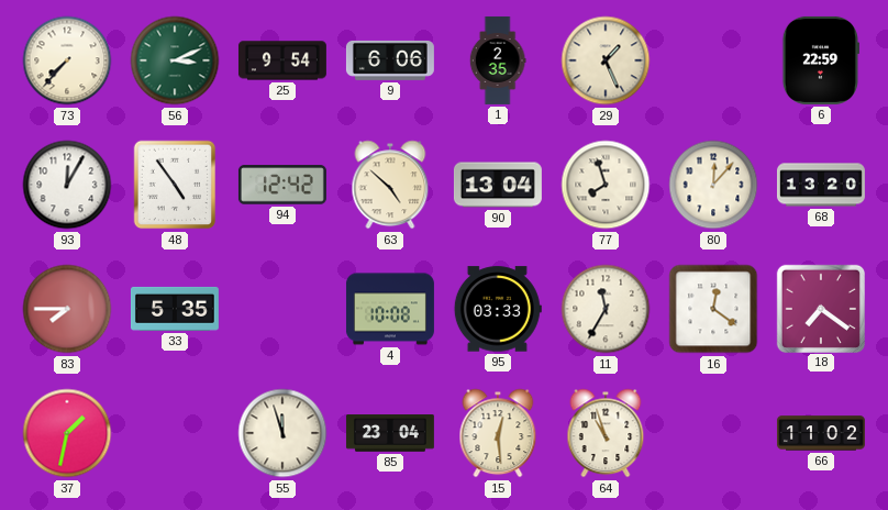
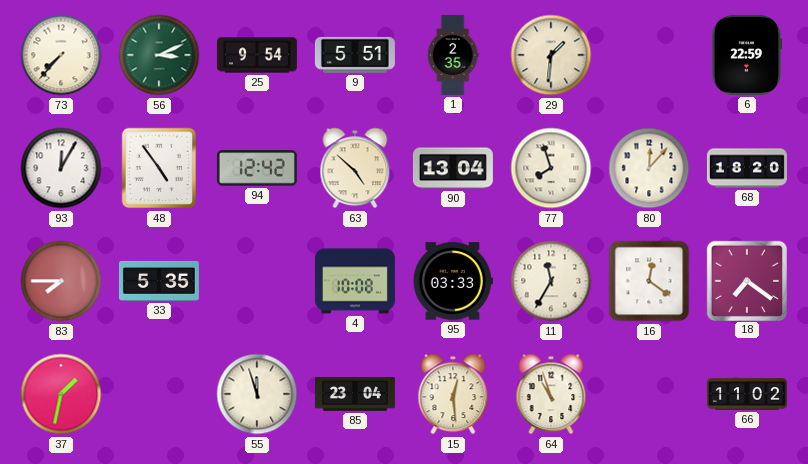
9: 6:06 -> 5:51 (355, 55)
29: 1:26 -> 1:31 (551, 55)
68: 13:20 -> 18:20 (747, 168)
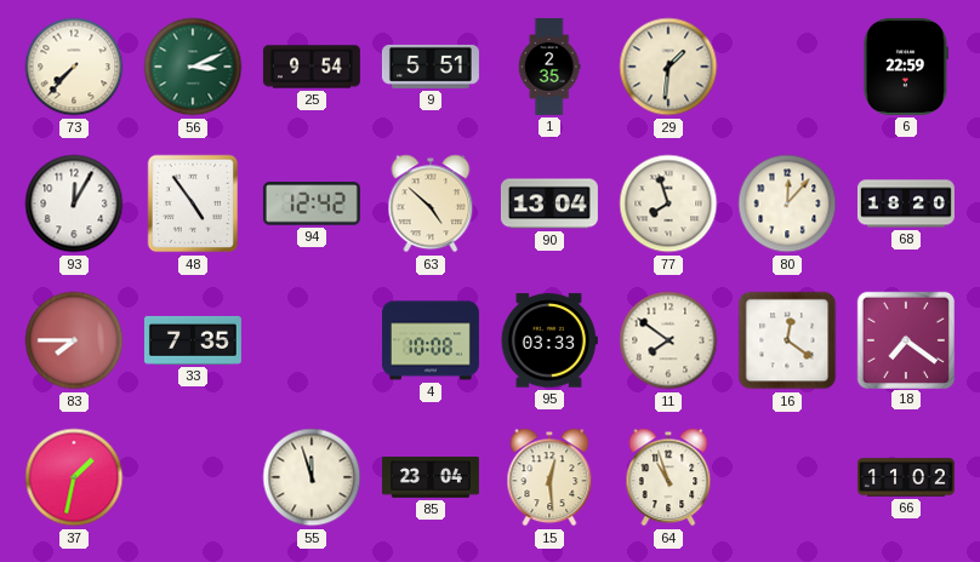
33: 5:35 -> 7:35 (193, 340)
11: 11:35 -> 7:51 (668, 340)
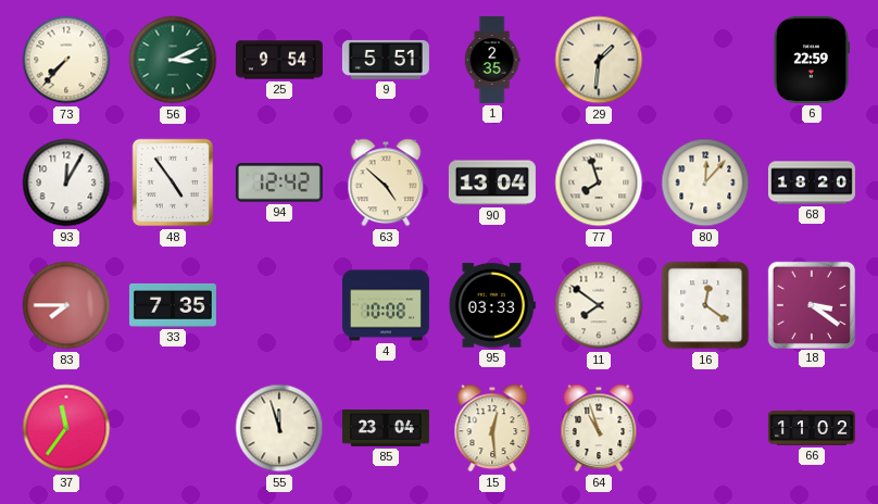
18: 7:21 -> 3:21 (811, 304)
37: 1:32 -> 11:36 (66, 428)
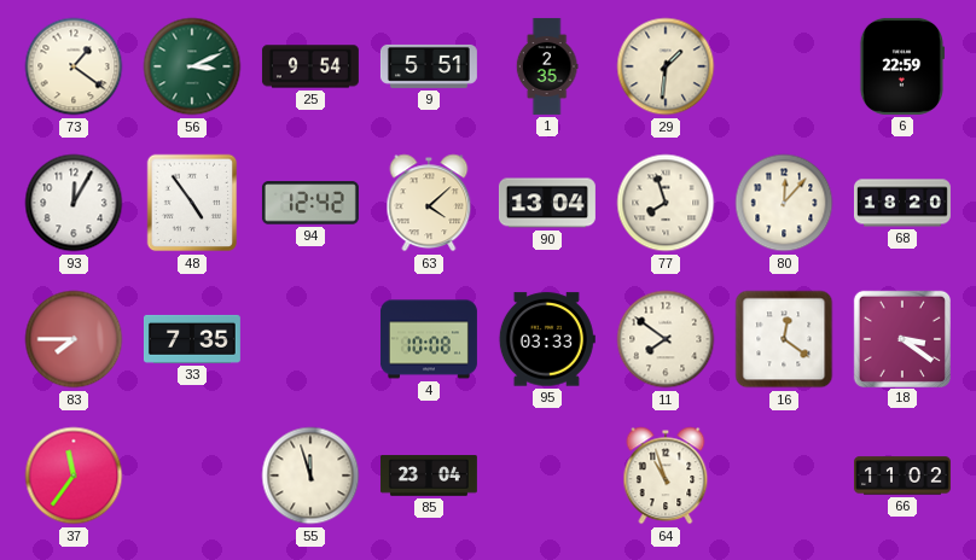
73: 7:37 -> 1:21 (74, 66)
63: 4:52 -> 4:08 (429, 203)
15: 12:29 -> none (492, 428)
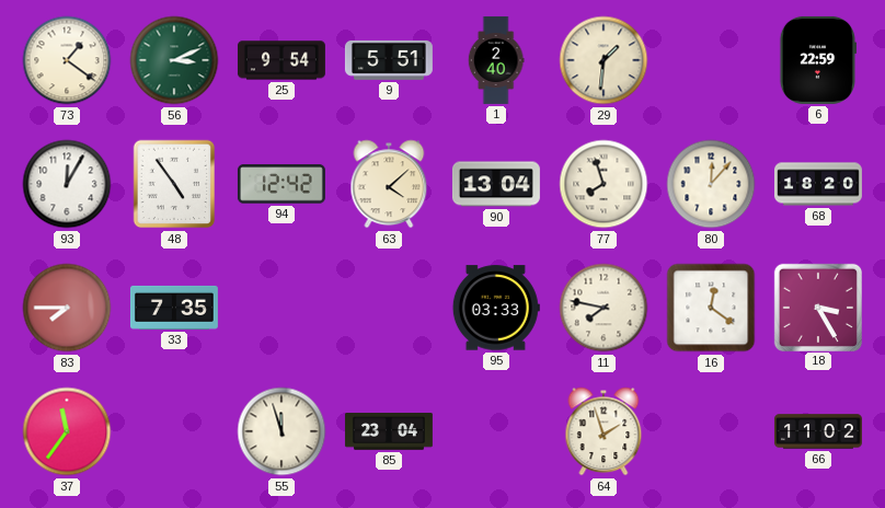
1: 2:35 -> 2:40 (496, 60)
4: 10:08 -> none (429, 339)
11: 7:51 -> 7:47 (604, 308)
18: 3:21 -> 3:25 (817, 307)
64: 10:57 -> 1:57 (604, 431)
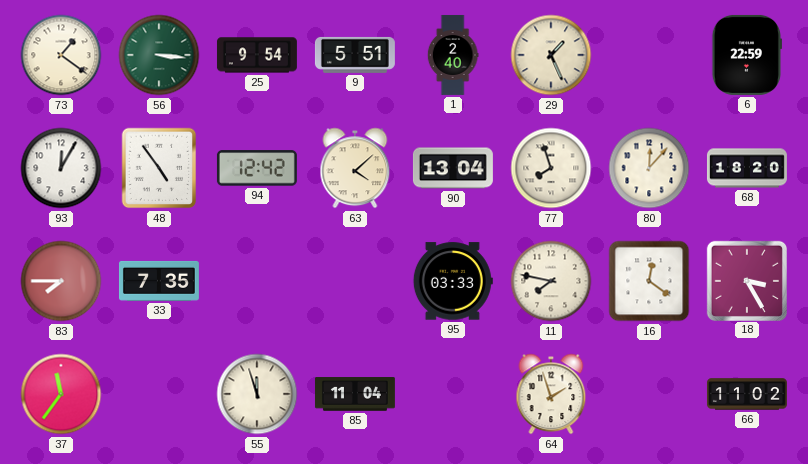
56: 3:11 -> 3:16 (159, 55)
29: 1:31 -> 1:26 (551, 55)
85: 23:04 -> 11:04 (355, 394)
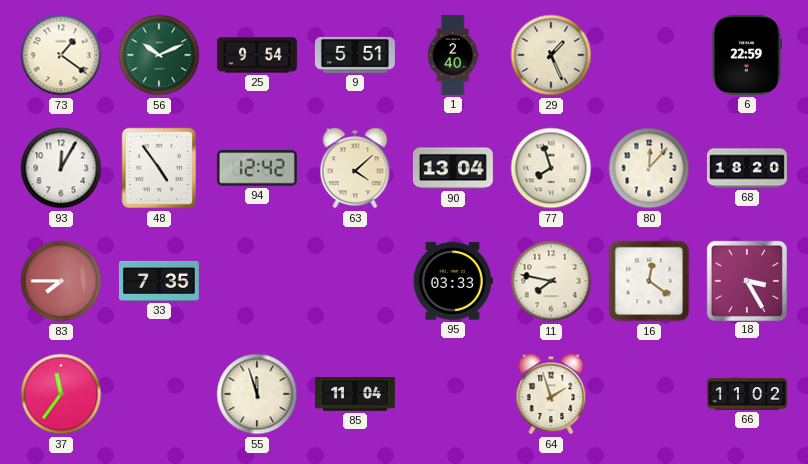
56: 3:16 -> 10:11 (159, 55)
